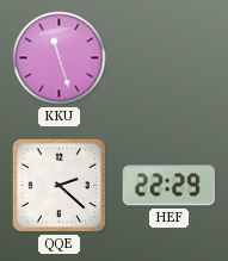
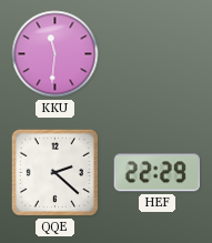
KKU: 11:27 -> 11:31 (55, 54)
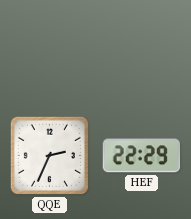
KKU: 11:31 -> none (55, 54)
QQE: 2:22 -> 2:34 (49, 155)
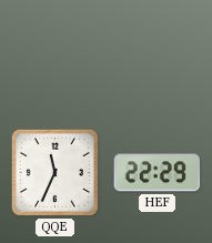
QQE: 2:34 -> 11:34 (54, 172)
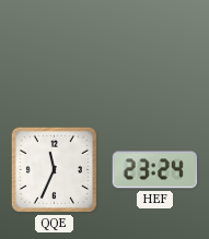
HEF: 22:29 -> 23:24 (155, 170)
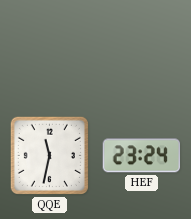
QQE: 11:34 -> 11:32 (49, 155)
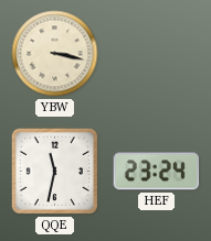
YBW: none -> 3:17 (55, 54)
